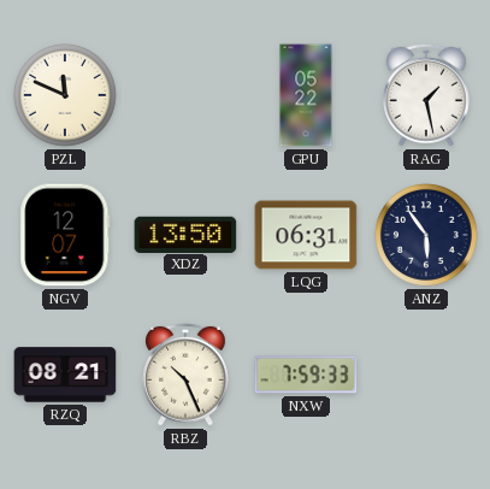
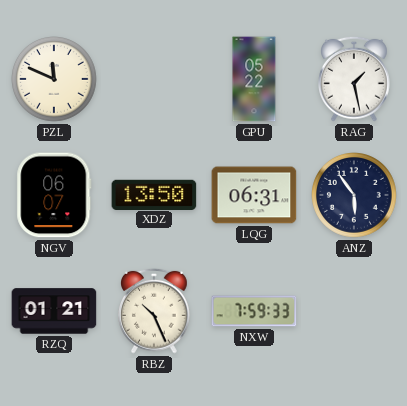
NGV: 12:07 -> 06:07 (54, 195)
RZQ: 08:21 -> 01:21 (54, 311)
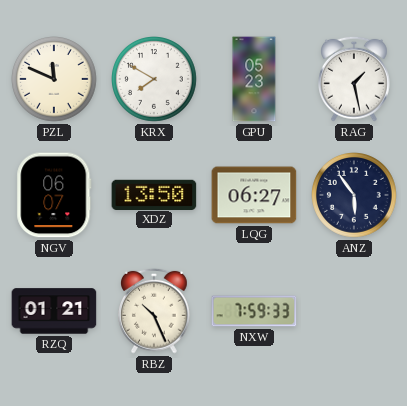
KRX: none -> 7:50 (155, 80)
GPU: 05:22 -> 05:23 (254, 79)
LQG: 06:31 -> 06:27 (254, 195)
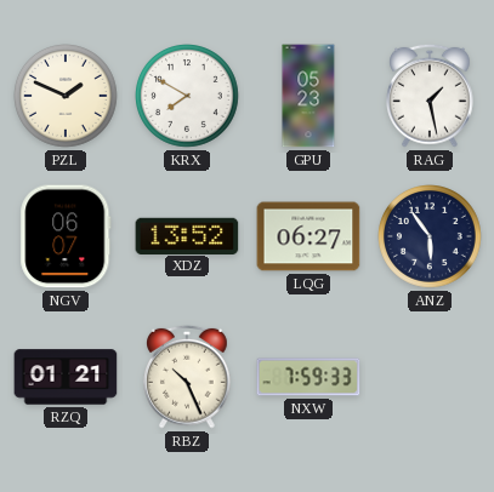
PZL: 11:49 -> 1:49 (67, 97)
XDZ: 13:50 -> 13:52 (187, 235)
